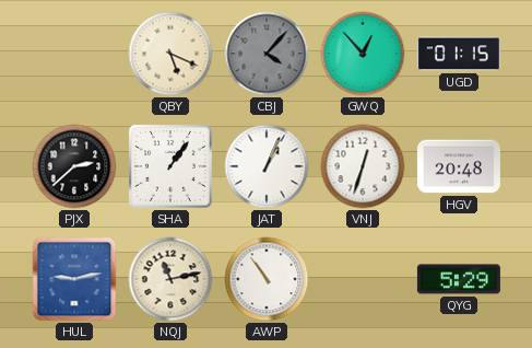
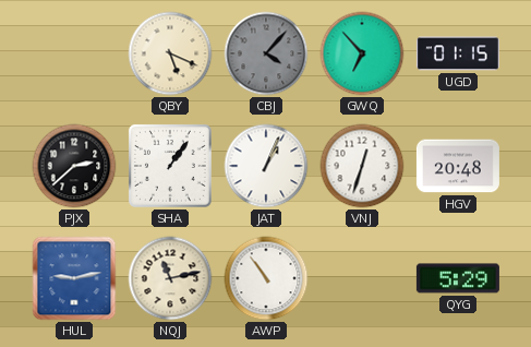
GWQ: 12:53 -> 6:53 (362, 53)
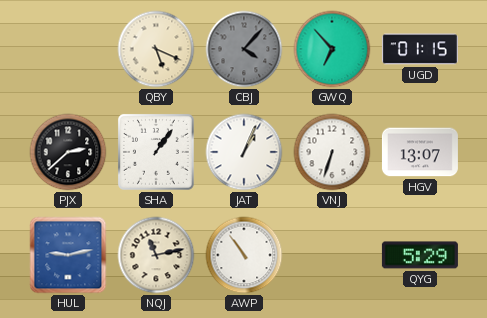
VNJ: 12:33 -> 6:33 (332, 152)
HGV: 20:48 -> 13:07 (420, 152)
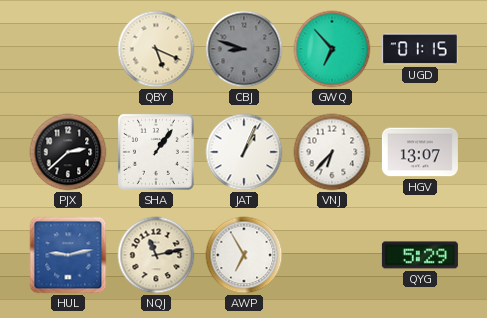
CBJ: 4:07 -> 8:48 (244, 49)
VNJ: 6:33 -> 6:37 (332, 152)
AWP: 10:54 -> 6:55 (244, 255)
